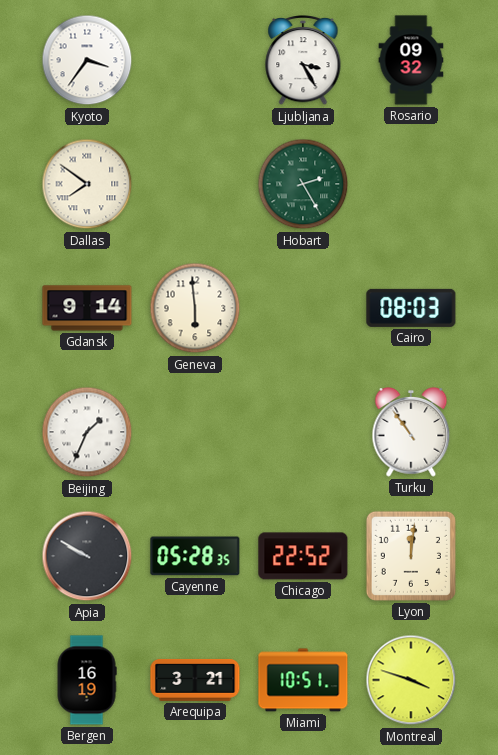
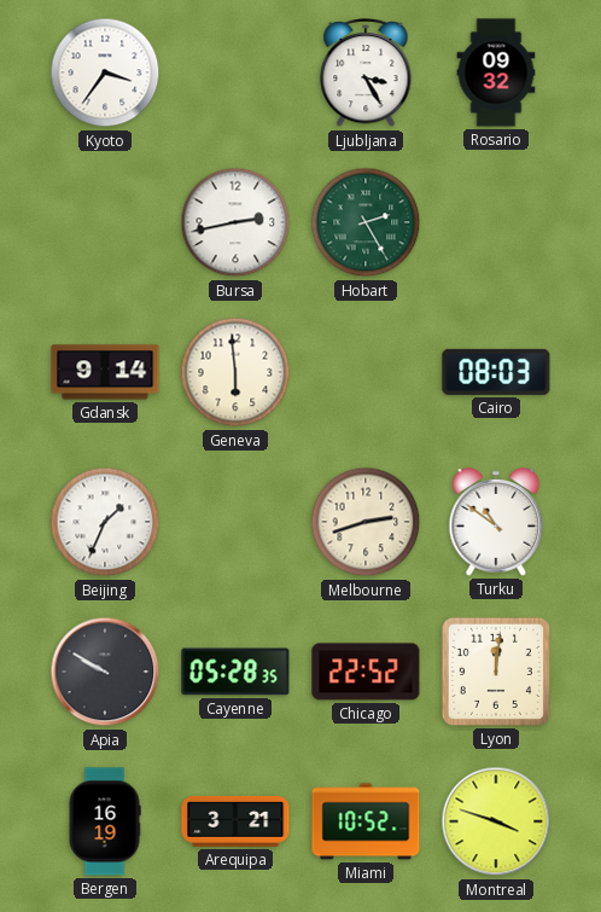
Dallas: 7:51 -> none (87, 184)
Bursa: none -> 2:43 (235, 222)
Melbourne: none -> 2:42 (366, 522)
Turku: 10:54 -> 10:51 (496, 523)
Miami: 10:51 -> 10:52 (366, 821)
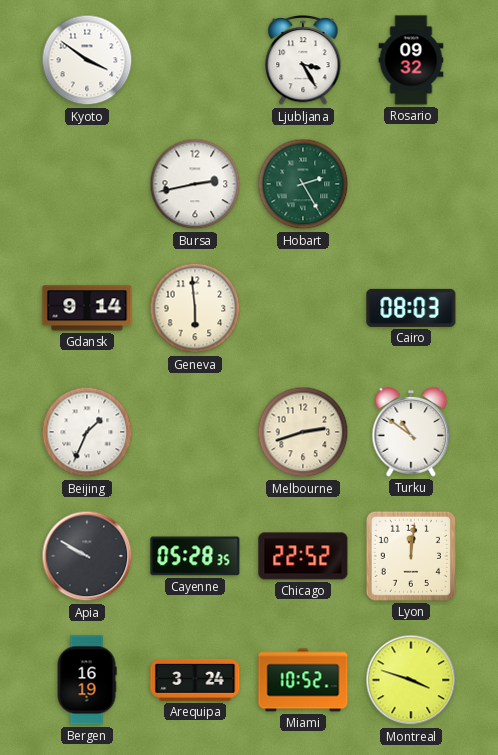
Kyoto: 3:36 -> 3:51 (87, 60)
Arequipa: 3:21 -> 3:24 (195, 680)
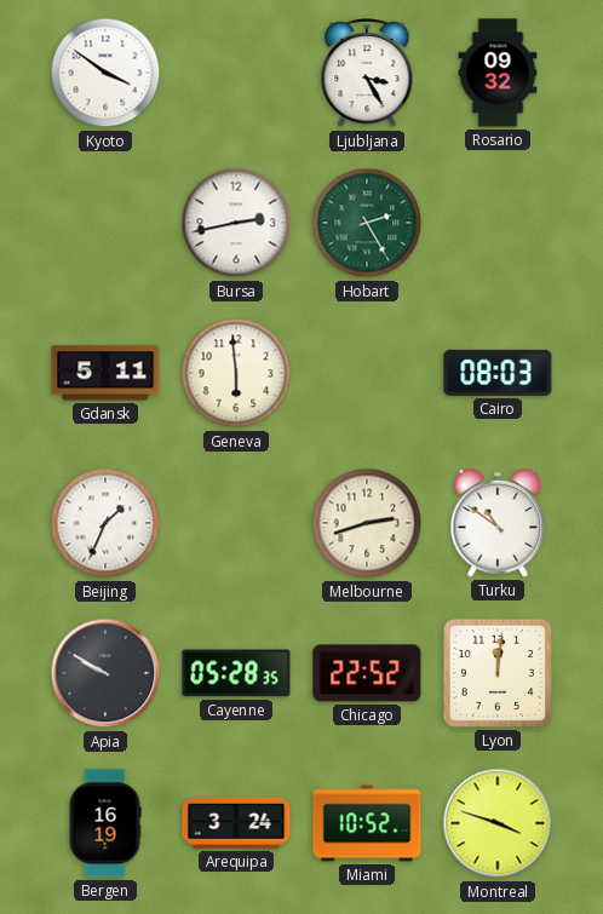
Gdansk: 9:14 -> 5:11 (105, 373)
